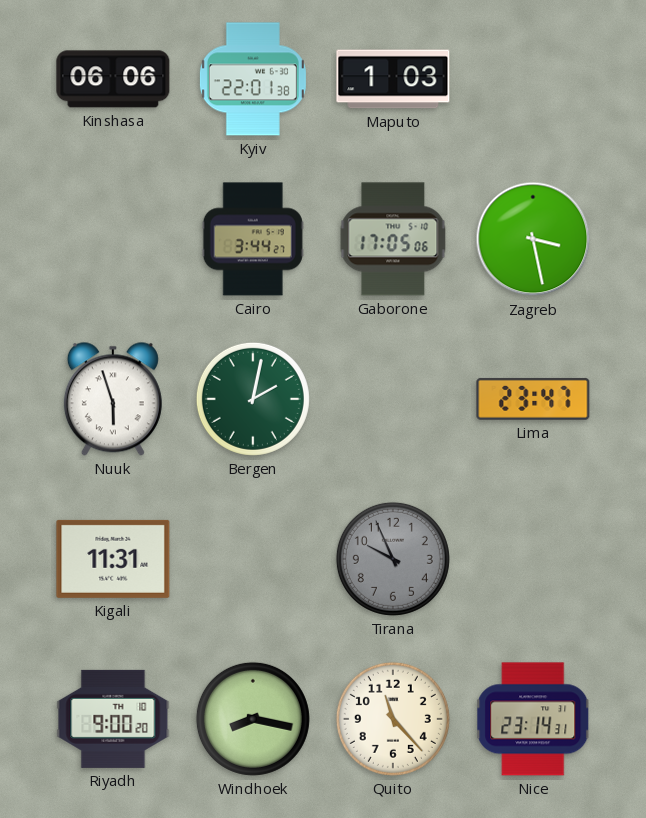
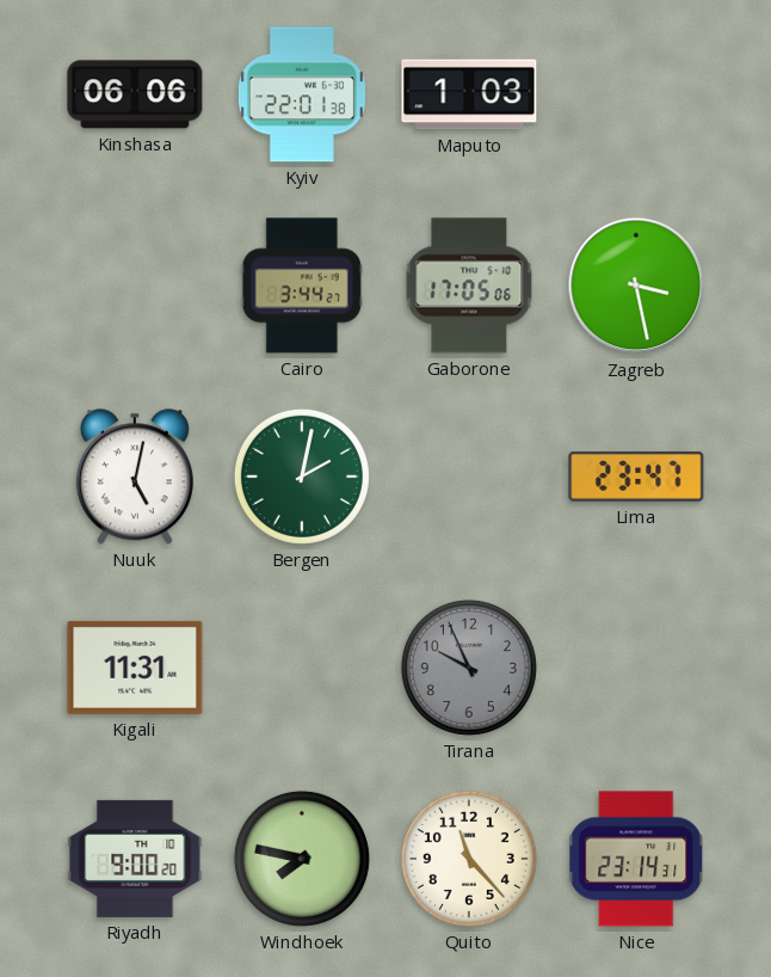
Nuuk: 5:57 -> 5:02 (135, 477)
Windhoek: 8:17 -> 7:47 (302, 859)
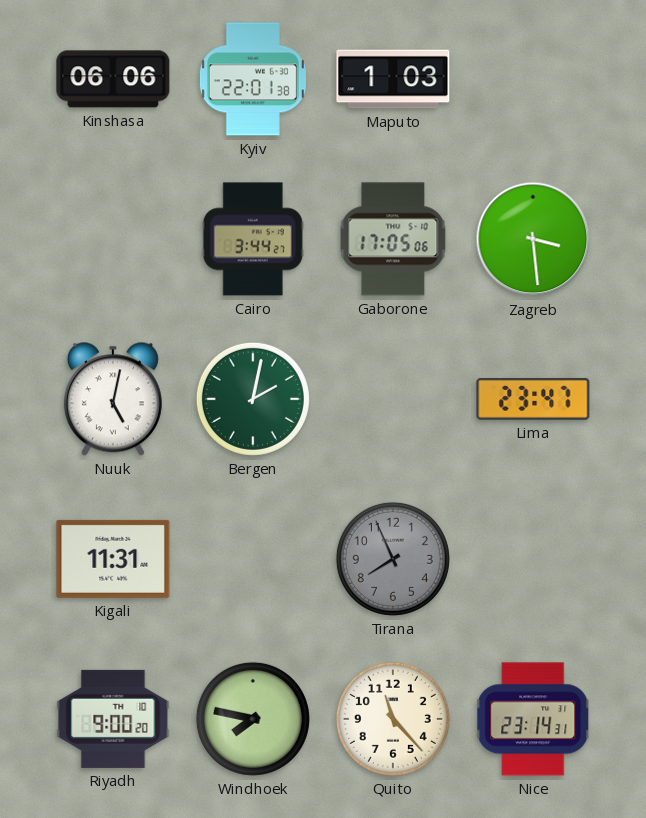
Zagreb: 3:28 -> 3:29 (533, 239)
Tirana: 9:56 -> 7:56 (393, 559)
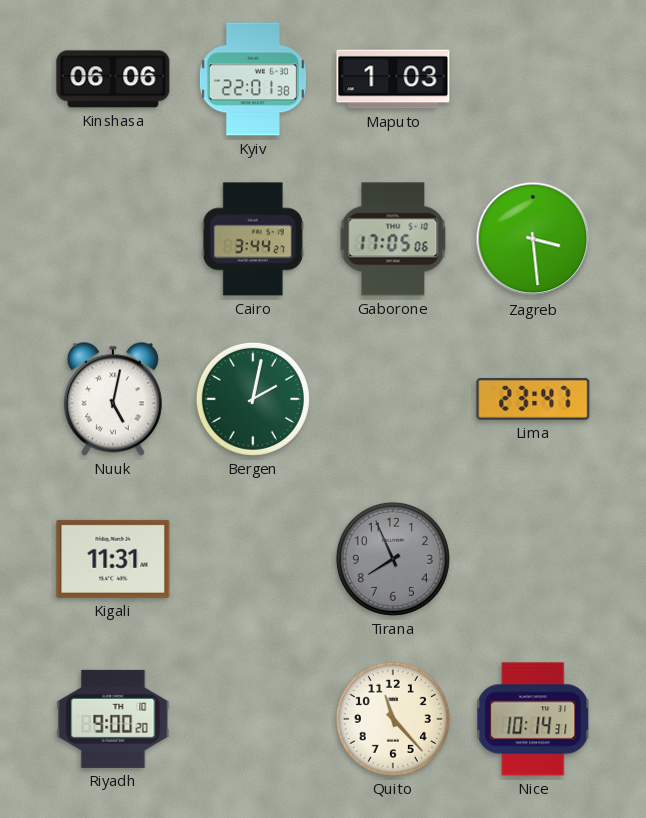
Windhoek: 7:47 -> none (253, 719)
Nice: 23:14 -> 10:14 (533, 719)
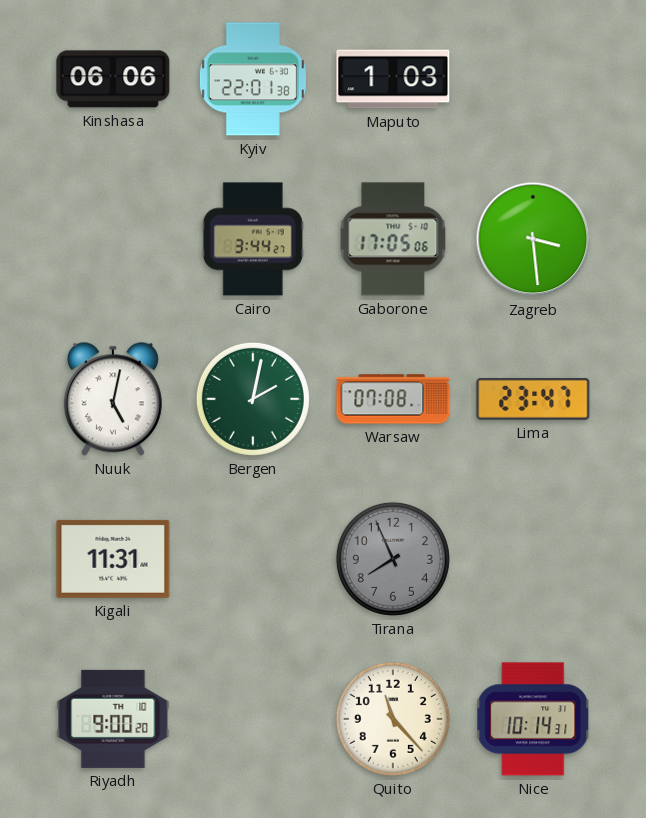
Warsaw: none -> 07:08 (393, 399)
